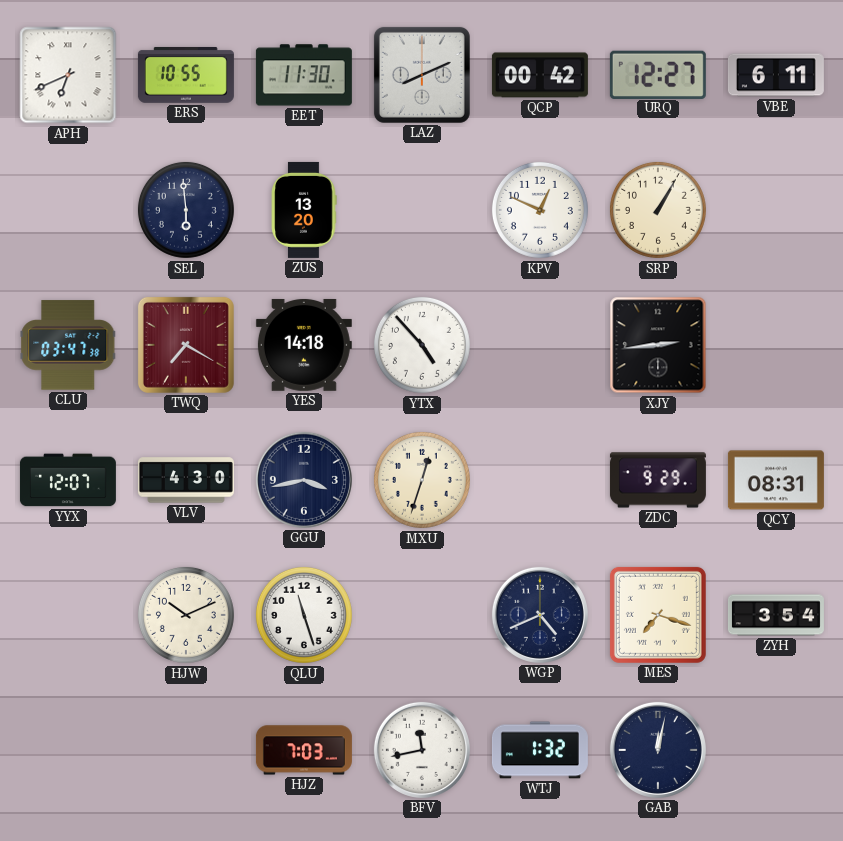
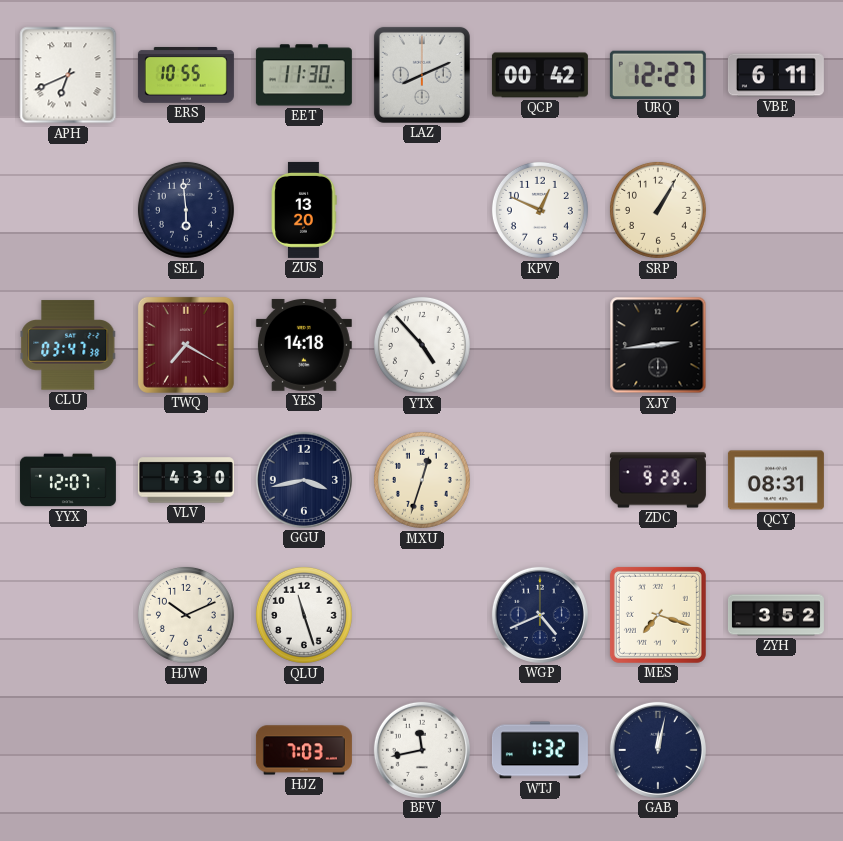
ZYH: 3:54 -> 3:52 (776, 615)
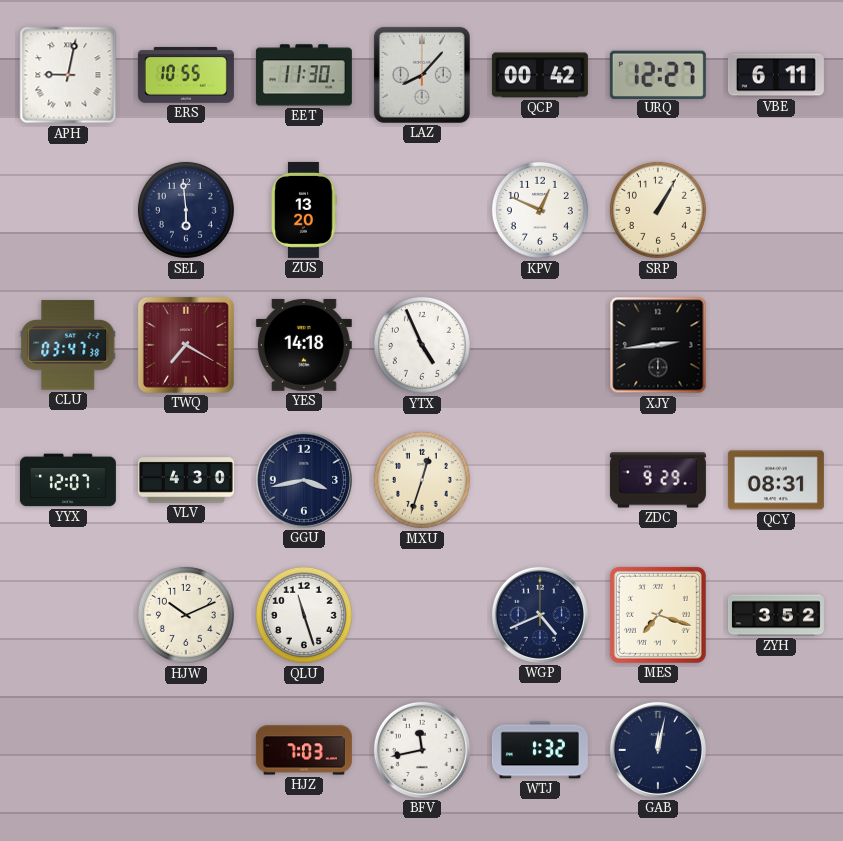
APH: 6:41 -> 9:02 (68, 75)
LAZ: 8:11 -> 8:07 (422, 75)
YTX: 4:53 -> 4:56 (422, 345)
